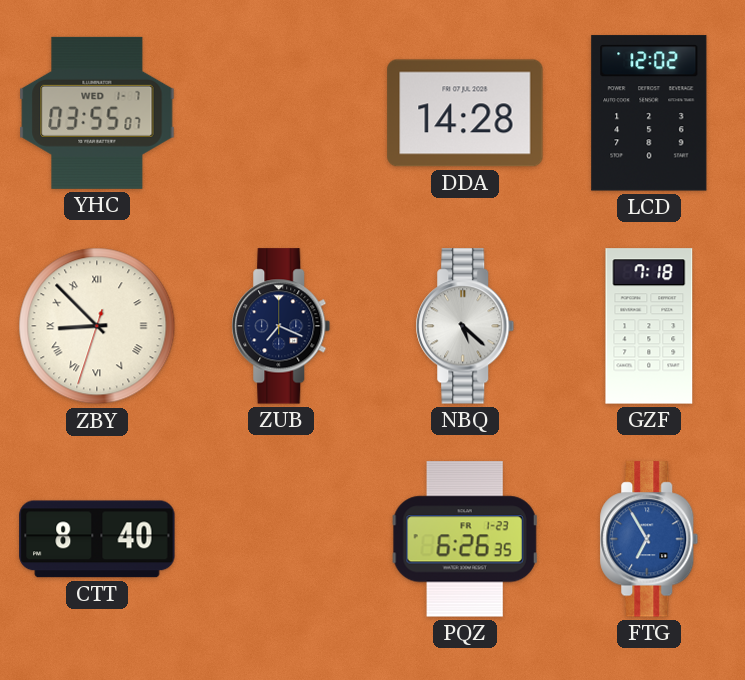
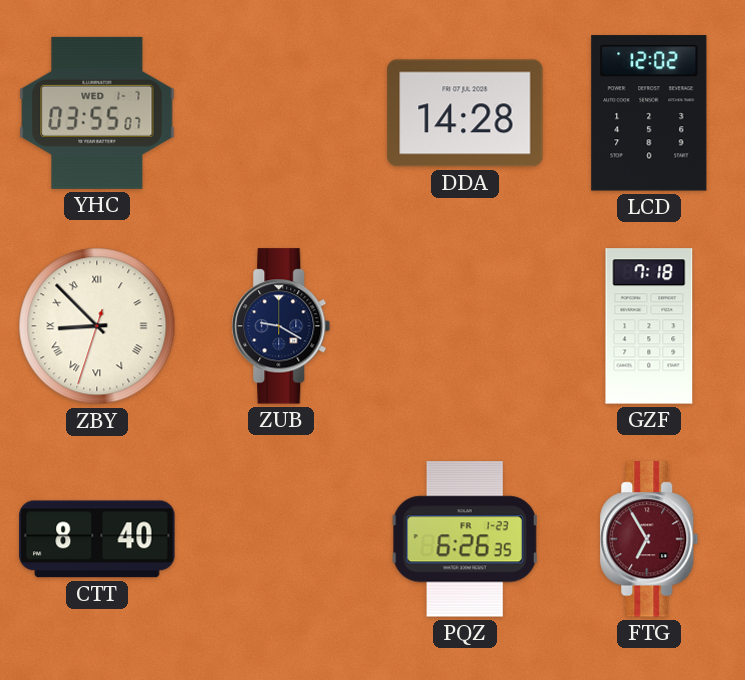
ZUB: 7:19 -> 9:20 (281, 326)
NBQ: 5:22 -> none (465, 326)
FTG dial: blue -> burgundy (649, 539)
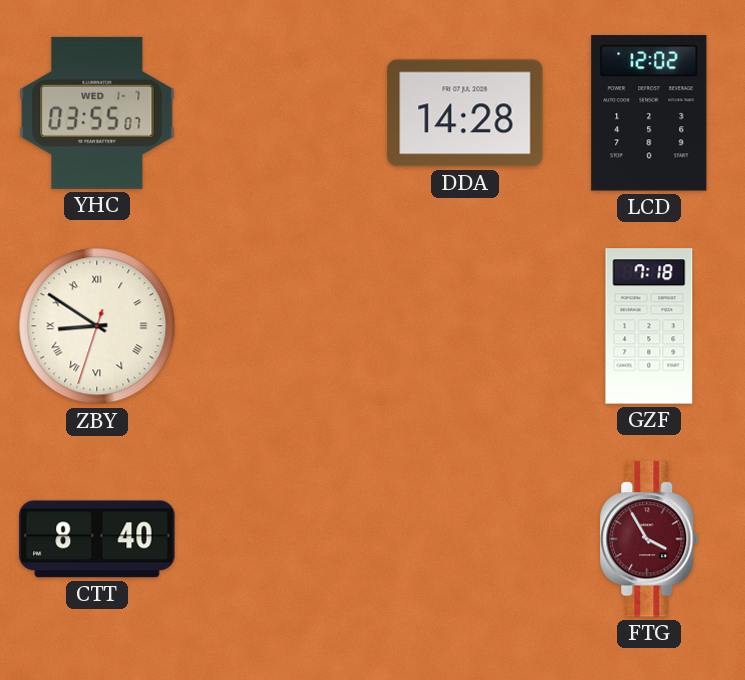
ZBY: 8:52 -> 8:50 (97, 326)
ZUB: 9:20 -> none (281, 326)
PQZ: 6:26 -> none (465, 539)
FTG: 6:55 -> 3:55 (649, 539)
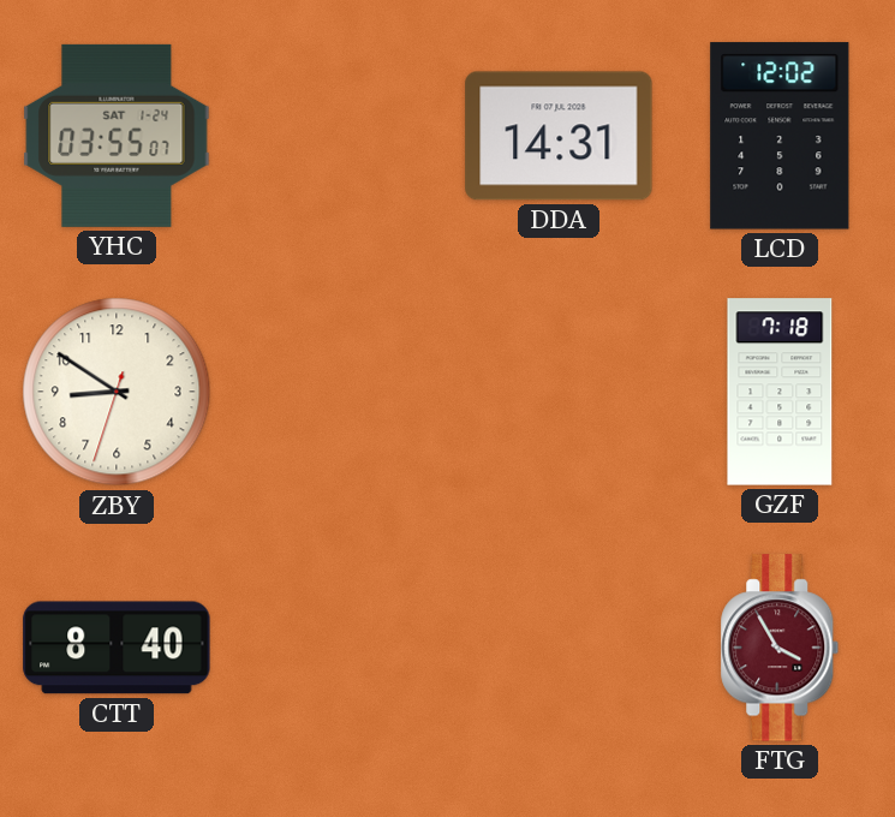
YHC date: WED 1-7 -> SAT 1-24 (117, 136)
DDA: 14:28 -> 14:31 (559, 136)
ZBY numerals: Roman -> Arabic (117, 392)
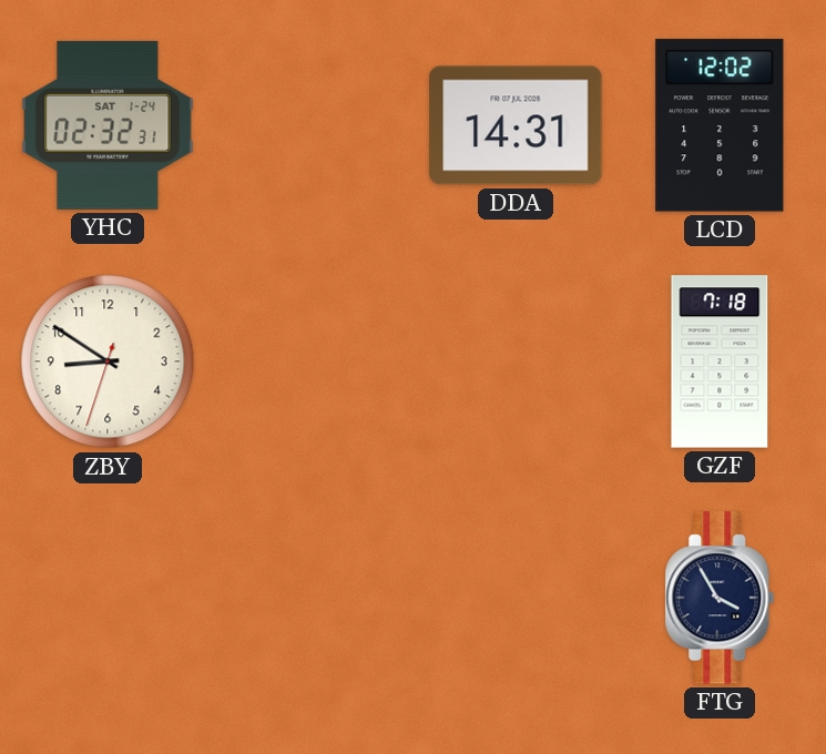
YHC: 03:55 -> 02:32 (108, 125)
CTT: 8:40 -> none (117, 648)
FTG dial: burgundy -> navy (720, 598)
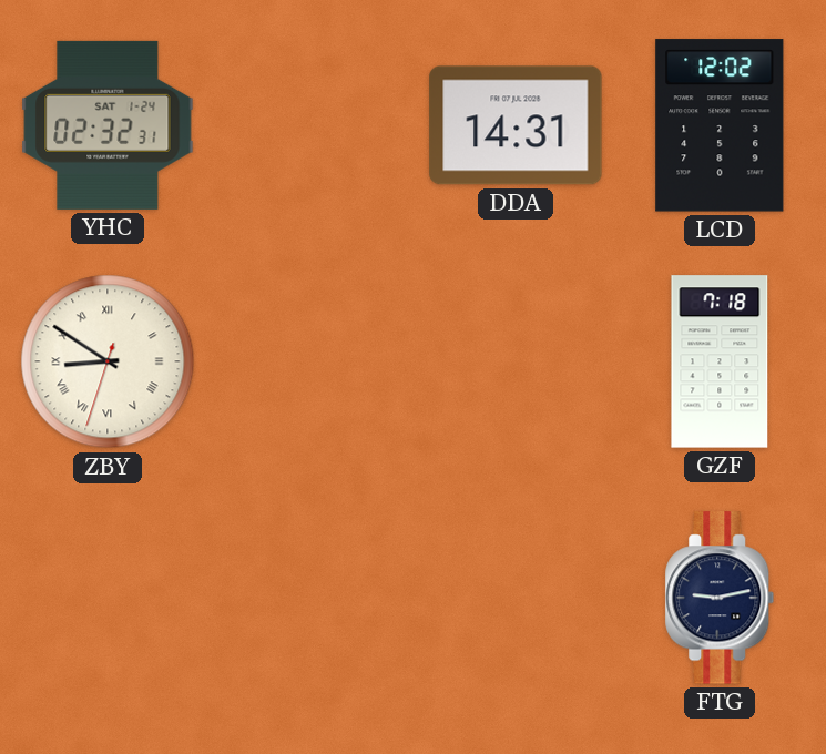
ZBY numerals: Arabic -> Roman (108, 361)
FTG: 3:55 -> 9:13 (720, 598)
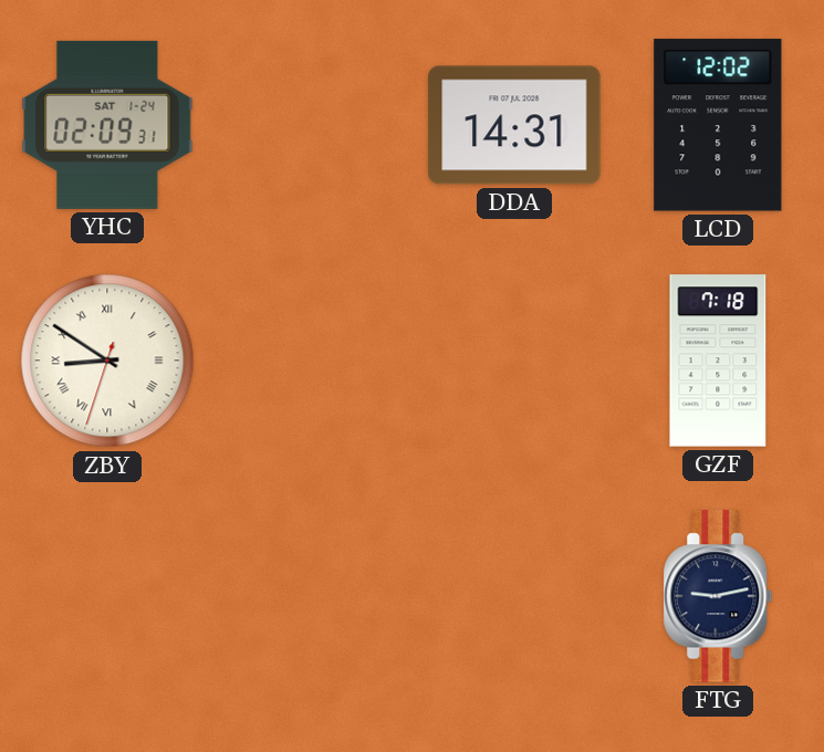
YHC: 02:32 -> 02:09 (107, 125)
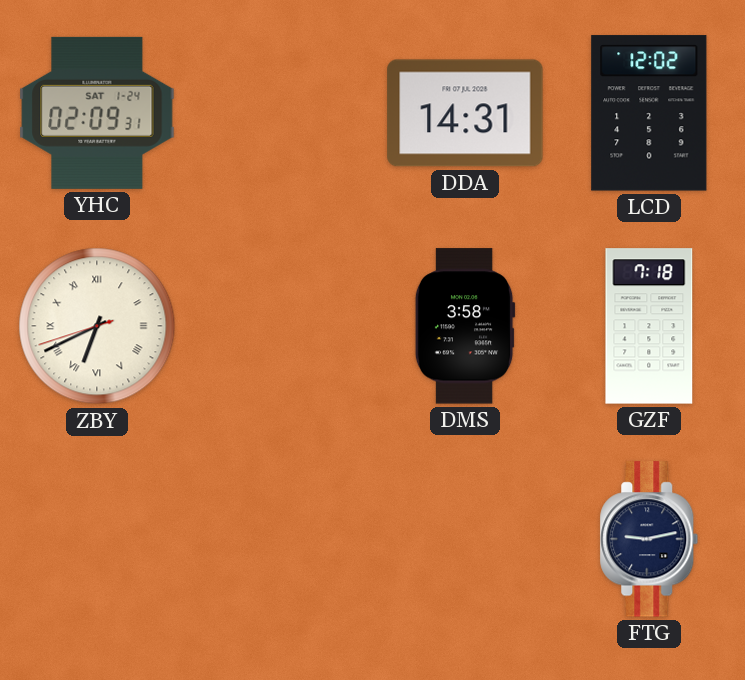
ZBY: 8:50 -> 6:40 (97, 326)
DMS: none -> 3:58 (465, 326)
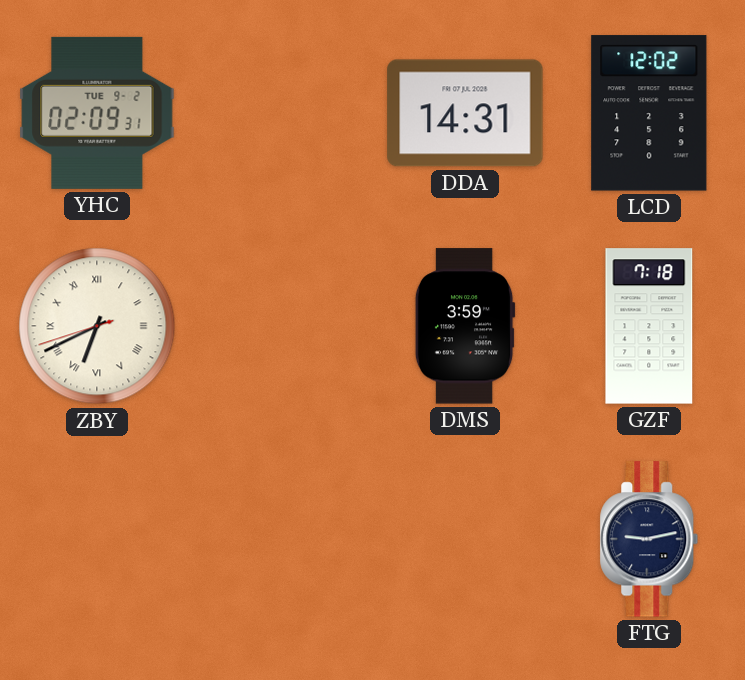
YHC date: SAT 1-24 -> TUE 9-2 (97, 113)
DMS: 3:58 -> 3:59 (465, 326)
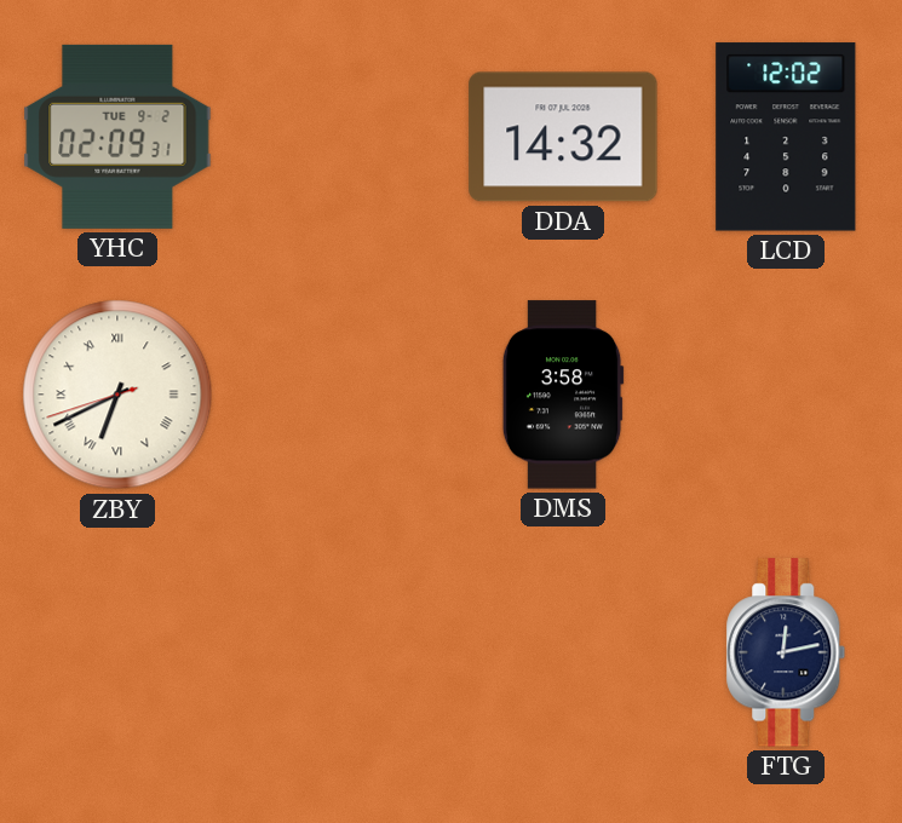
DDA: 14:31 -> 14:32 (563, 137)
DMS: 3:59 -> 3:58 (563, 395)
GZF: 7:18 -> none (649, 326)
FTG: 9:13 -> 12:13 (786, 652)
